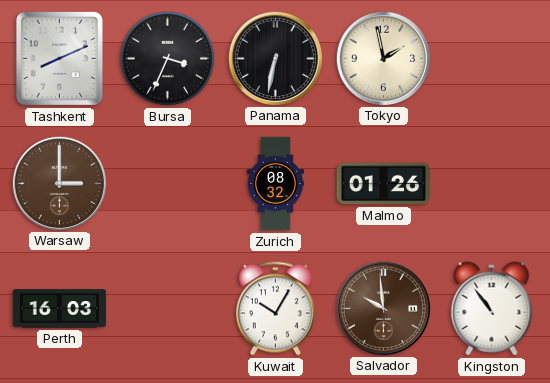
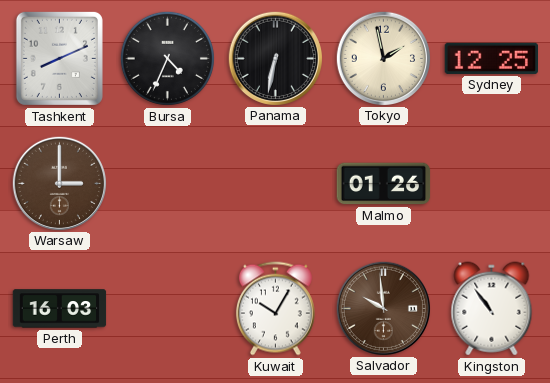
Bursa: 3:34 -> 4:34 (167, 58)
Sydney: none -> 12:25 (491, 58)
Zurich: 08:32 -> none (275, 184)
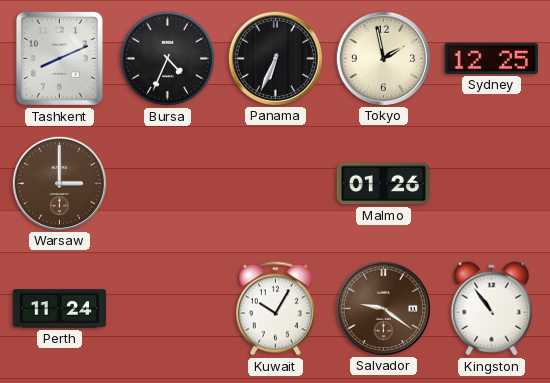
Panama: 6:32 -> 6:34 (275, 58)
Perth: 16:03 -> 11:24 (60, 309)
Salvador: 9:59 -> 9:21 (383, 308)
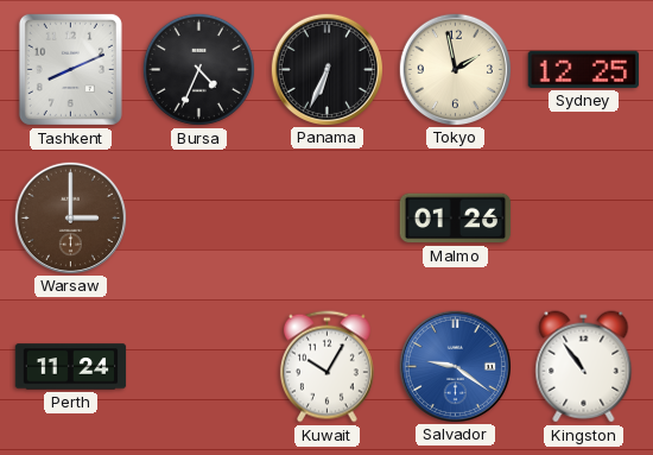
Salvador dial: brown -> blue (455, 366)
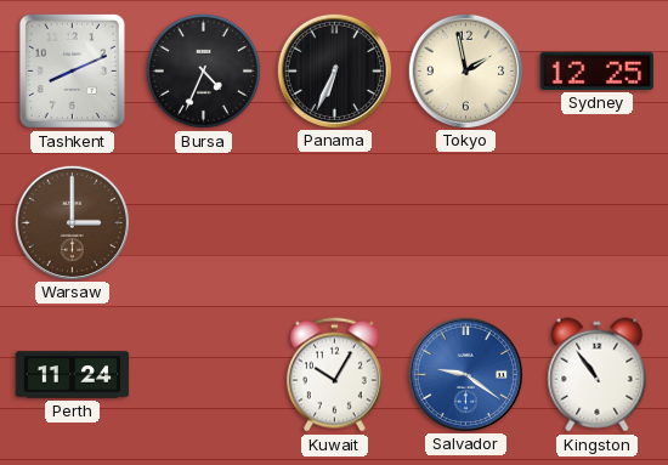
Malmo: 01:26 -> none (456, 219)
